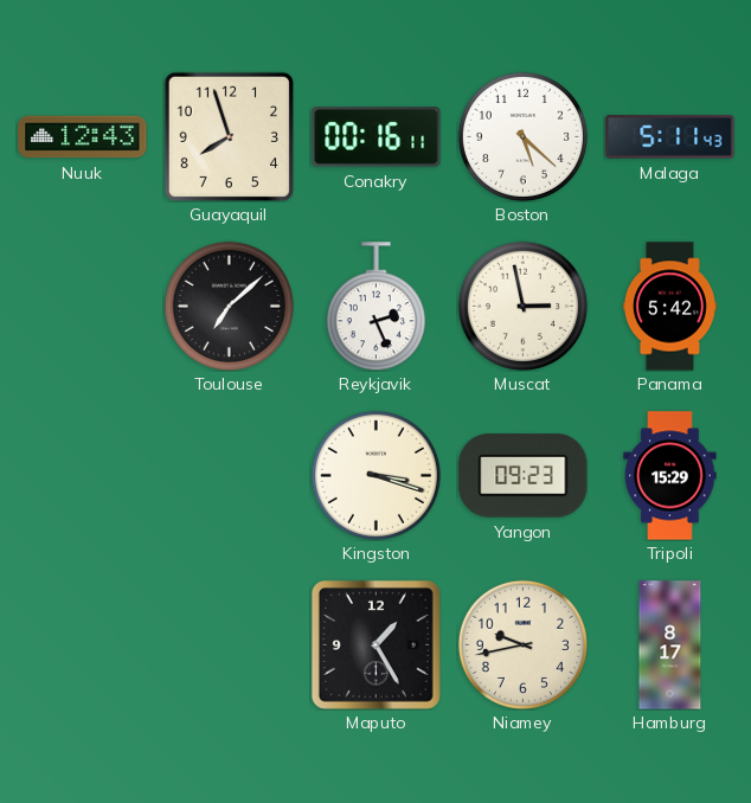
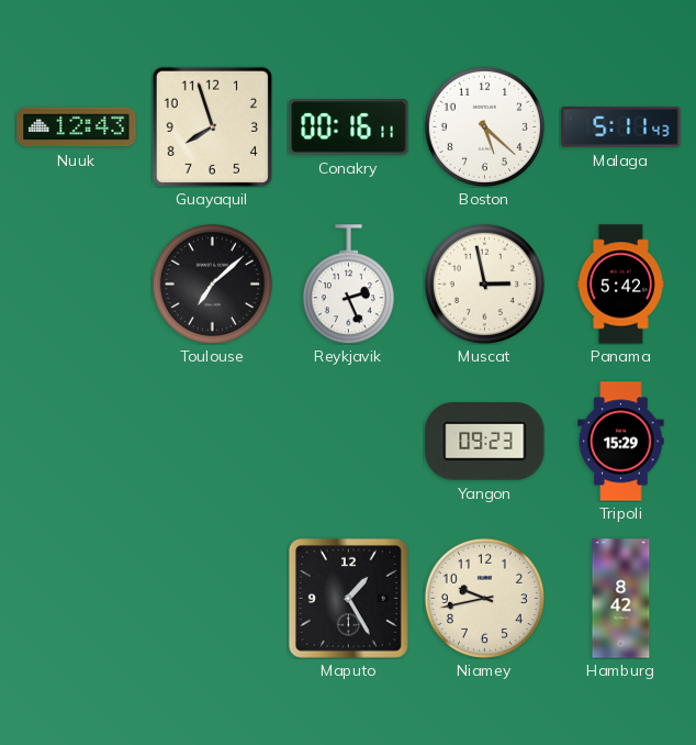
Kingston: 3:18 -> none (375, 475)
Hamburg: 8:17 -> 8:42 (621, 599)
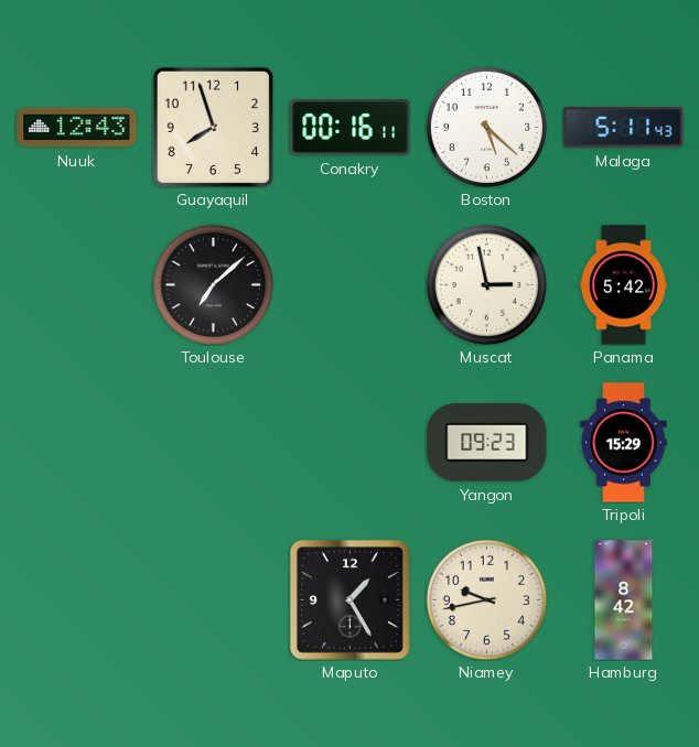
Reykjavik: 2:26 -> none (348, 285)
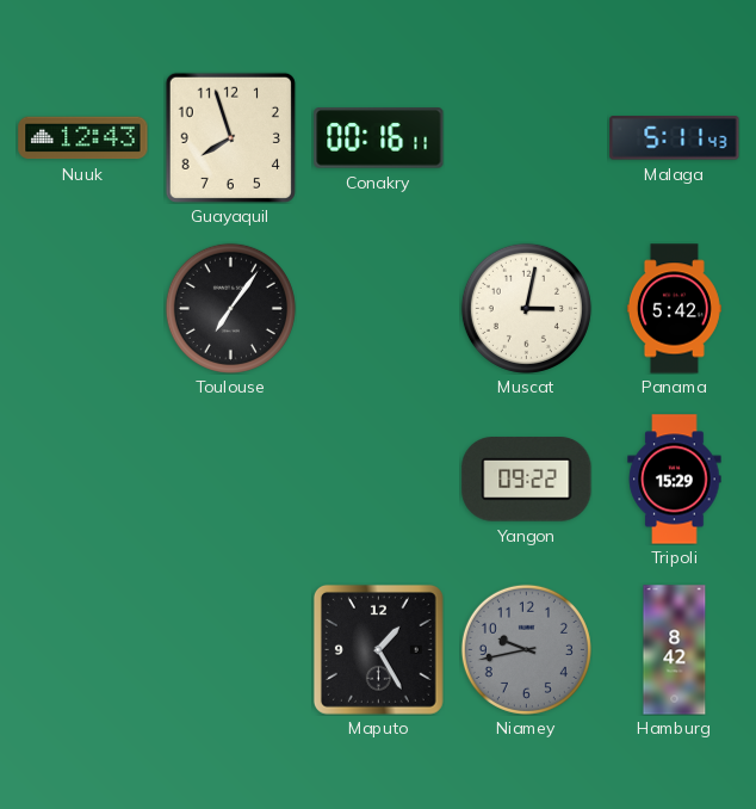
Boston: 5:22 -> none (486, 127)
Toulouse: 7:08 -> 7:06 (230, 308)
Muscat: 2:58 -> 3:02 (526, 308)
Yangon: 09:23 -> 09:22 (527, 480)
Niamey dial: cream -> grey (526, 649)
